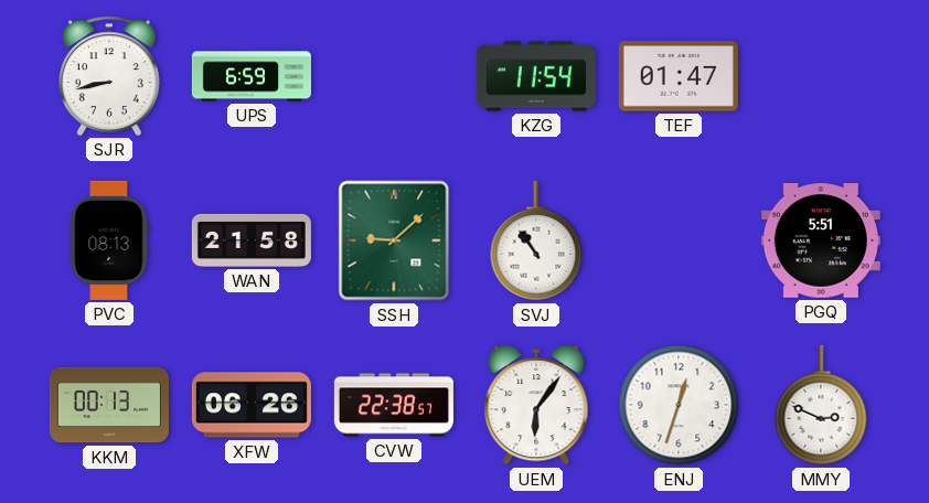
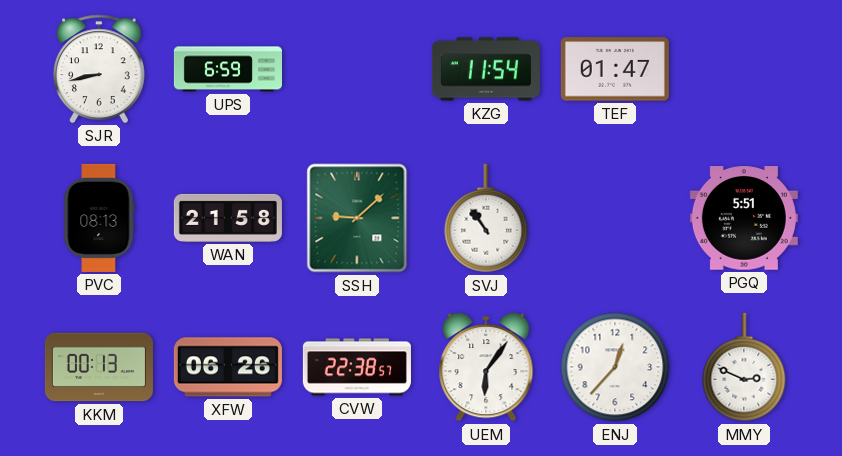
ENJ: 12:33 -> 12:37 (615, 367)
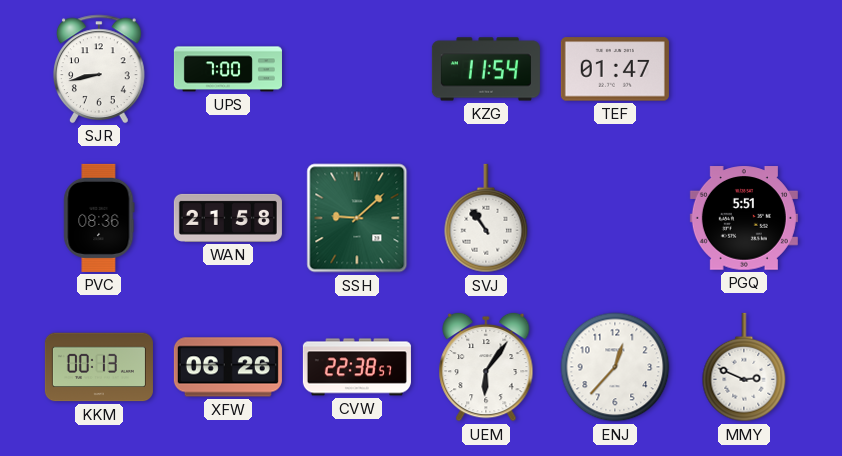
UPS: 6:59 -> 7:00 (228, 69)
PVC: 08:13 -> 08:36 (99, 218)
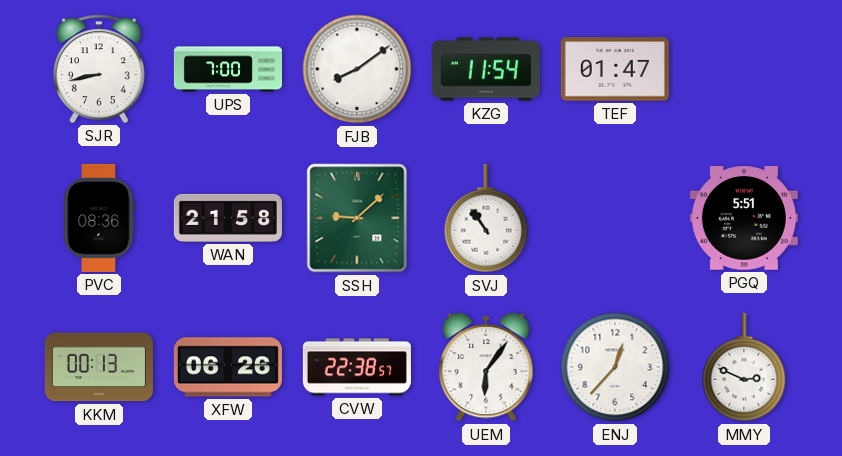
FJB: none -> 8:09 (357, 69)
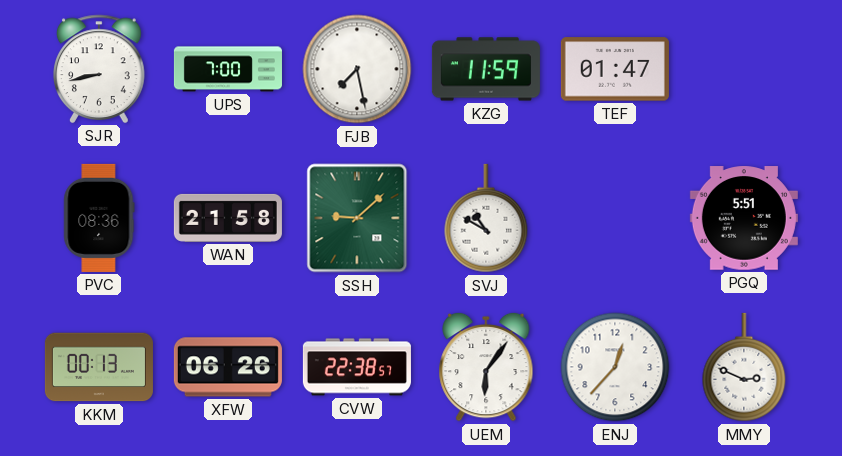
FJB: 8:09 -> 7:28 (357, 69)
KZG: 11:54 -> 11:59 (486, 69)
SVJ: 10:54 -> 10:50 (486, 218)
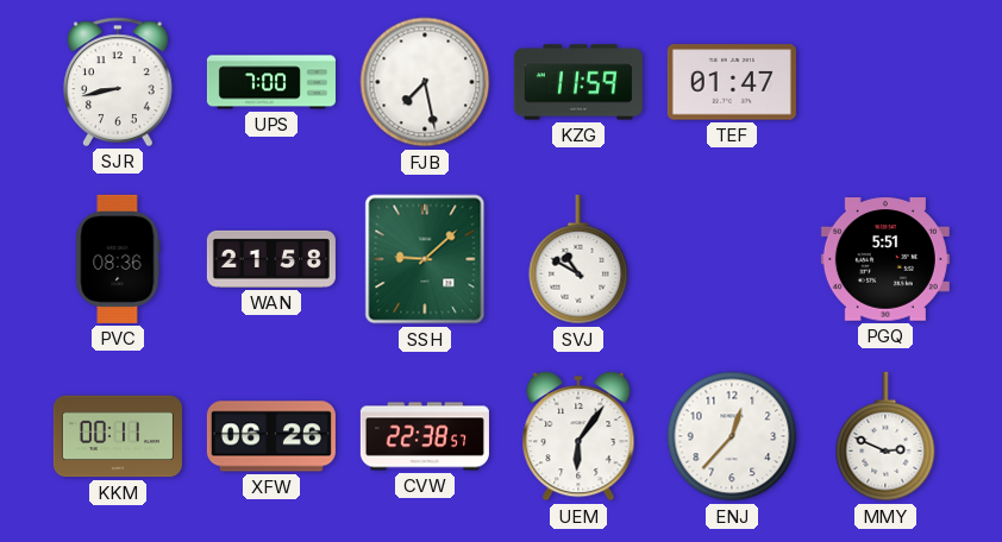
KKM: 00:13 -> 00:11 (118, 436)
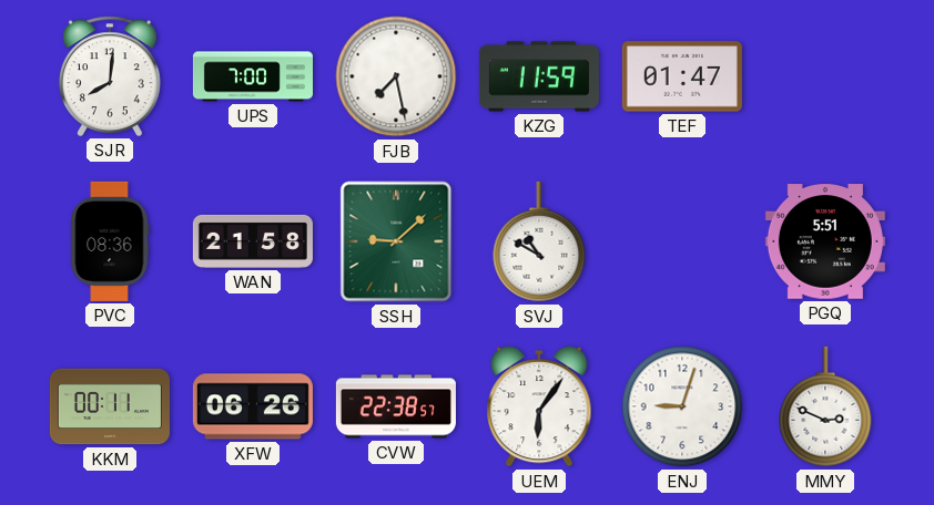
SJR: 8:43 -> 8:01 (111, 76)
ENJ: 12:37 -> 9:03 (682, 406)
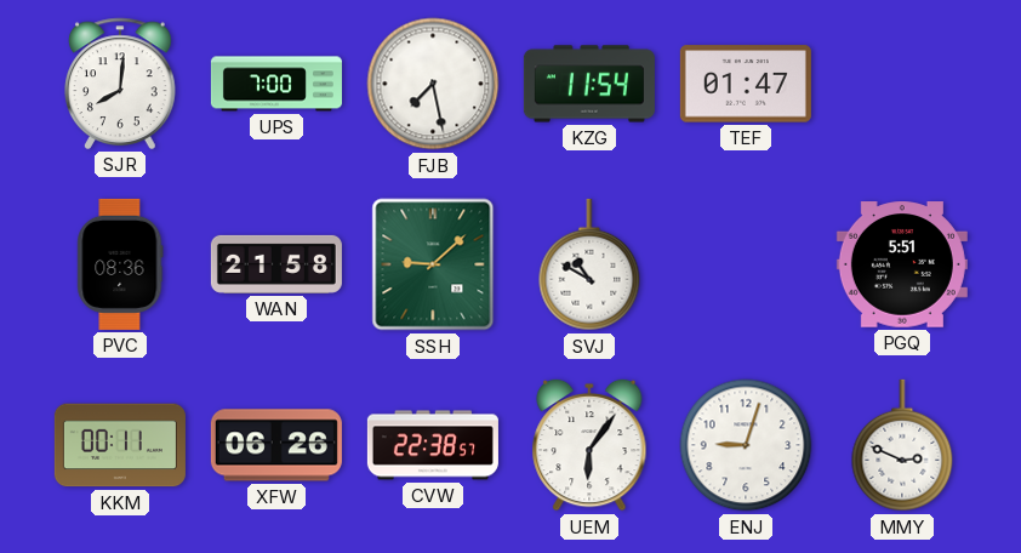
KZG: 11:59 -> 11:54 (589, 84)
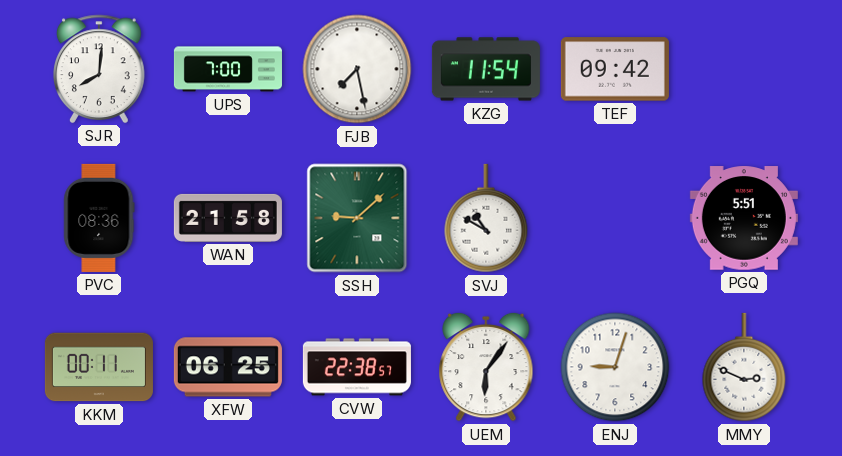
TEF: 01:47 -> 09:42 (615, 69)
XFW: 06:26 -> 06:25 (228, 367)
